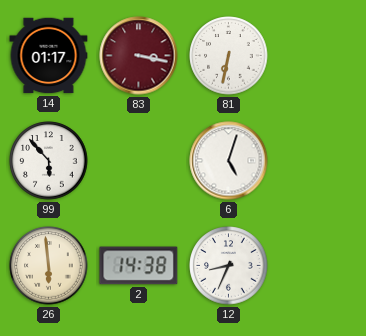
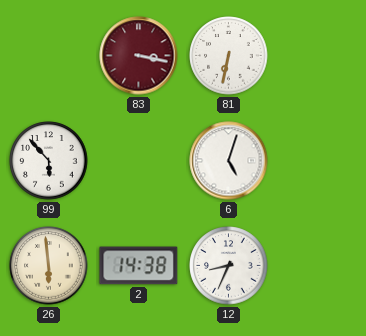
14: 01:17 -> none (49, 56)
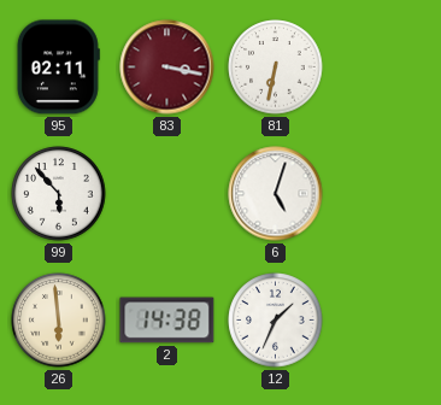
95: none -> 02:11 (58, 67)
12: 8:34 -> 1:34 (276, 321)
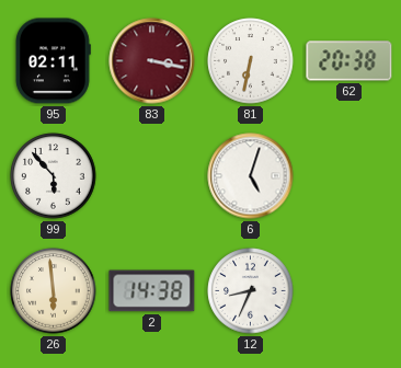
62: none -> 20:38 (350, 61)
12: 1:34 -> 8:34 (251, 291)
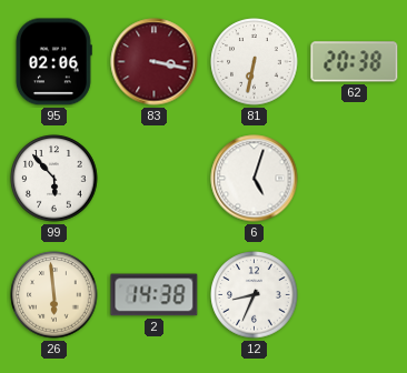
95: 02:11 -> 02:06 (53, 62)
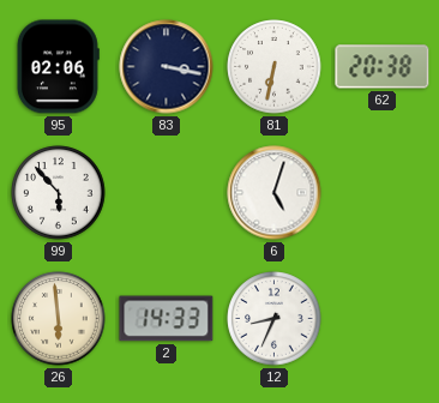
83 dial: burgundy -> navy (167, 67)
2: 14:38 -> 14:33 (167, 319)
